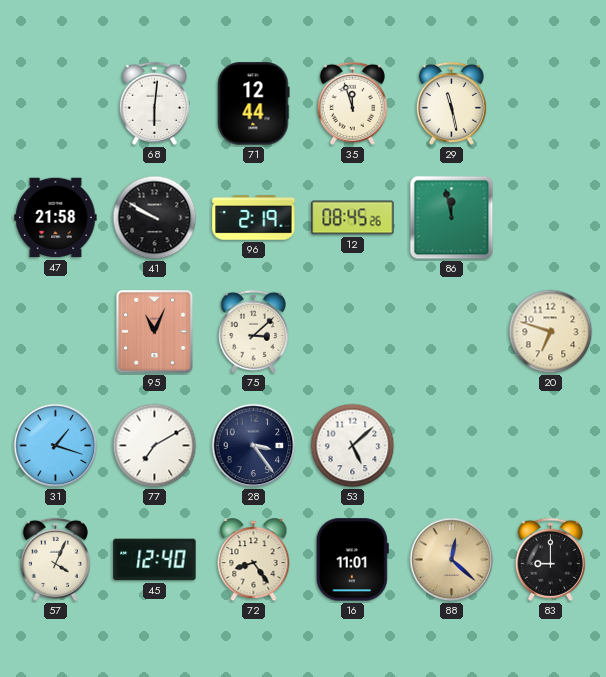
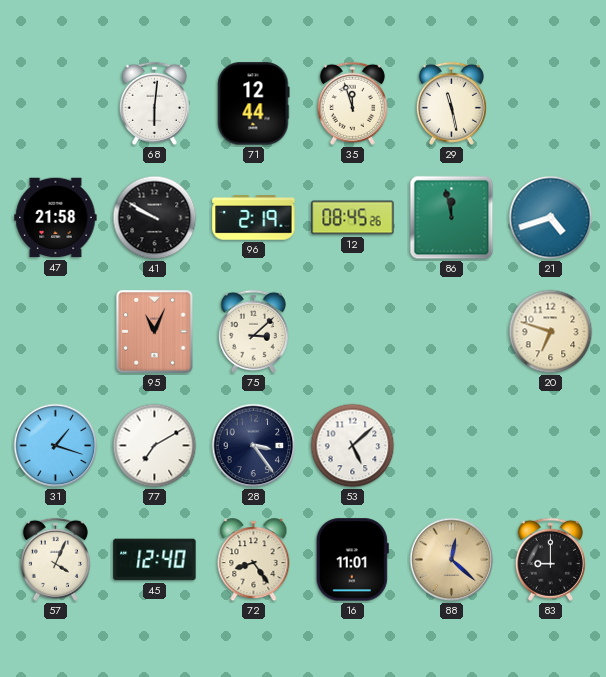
21: none -> 4:42 (551, 218)
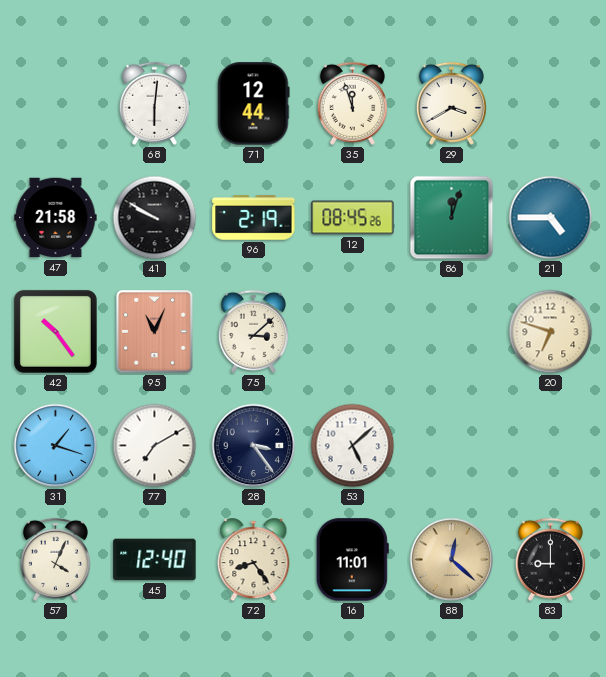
29: 11:28 -> 3:40 (451, 103)
86: 11:58 -> 12:03 (452, 218)
21: 4:42 -> 4:45 (551, 218)
42: none -> 10:24 (55, 331)
